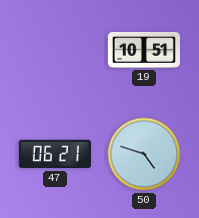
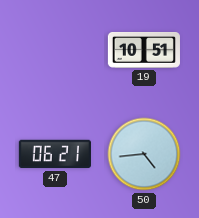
50: 4:48 -> 4:44 (144, 154)
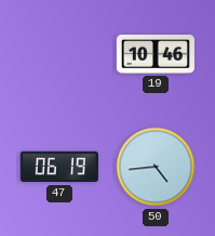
19: 10:51 -> 10:46 (156, 54)
47: 06:21 -> 06:19 (59, 167)
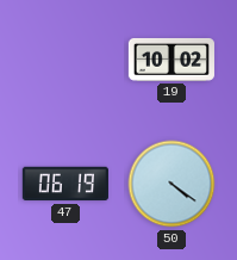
19: 10:46 -> 10:02 (171, 60)
50: 4:44 -> 4:21 (171, 184)
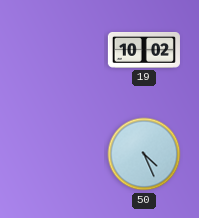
47: 06:19 -> none (66, 184)
50: 4:21 -> 4:26 (144, 154)
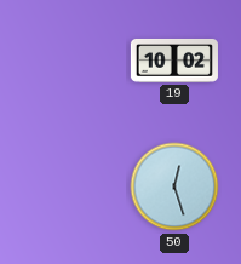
50: 4:26 -> 12:27 (174, 186)
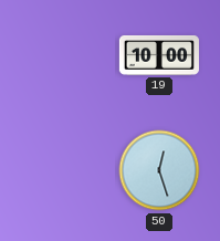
19: 10:02 -> 10:00 (159, 55)
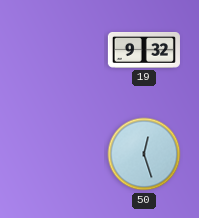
19: 10:00 -> 9:32 (144, 50)
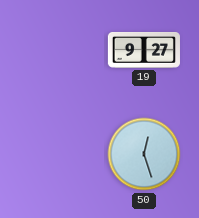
19: 9:32 -> 9:27 (144, 50)
